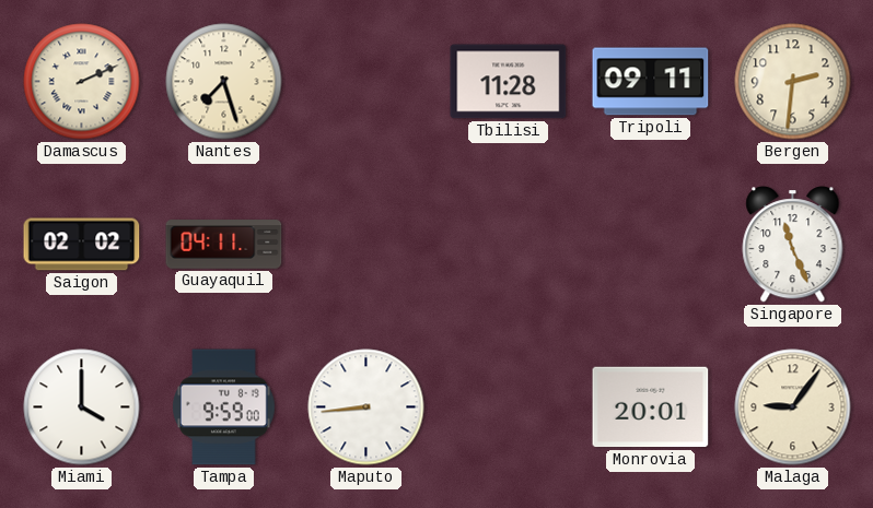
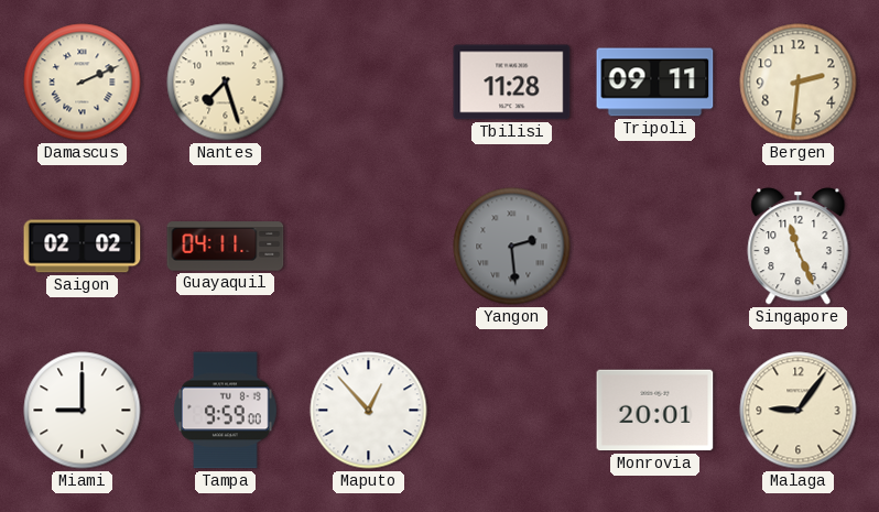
Yangon: none -> 2:29 (512, 247)
Miami: 4:00 -> 9:00 (83, 411)
Maputo: 8:44 -> 12:53 (369, 411)
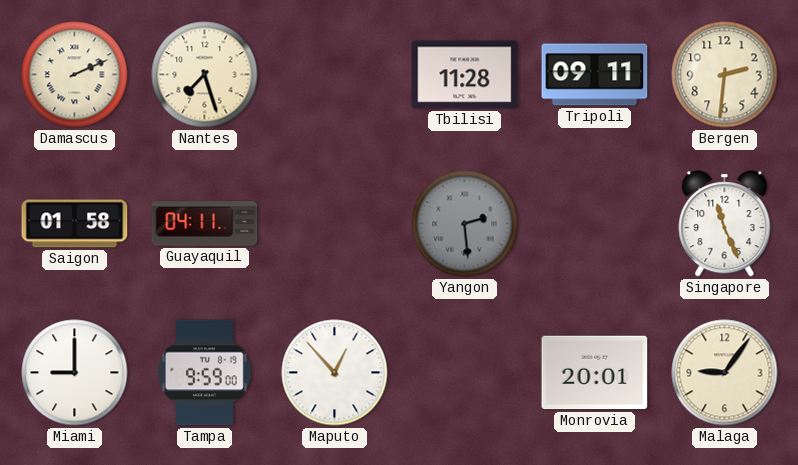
Saigon: 02:02 -> 01:58 (75, 224)
